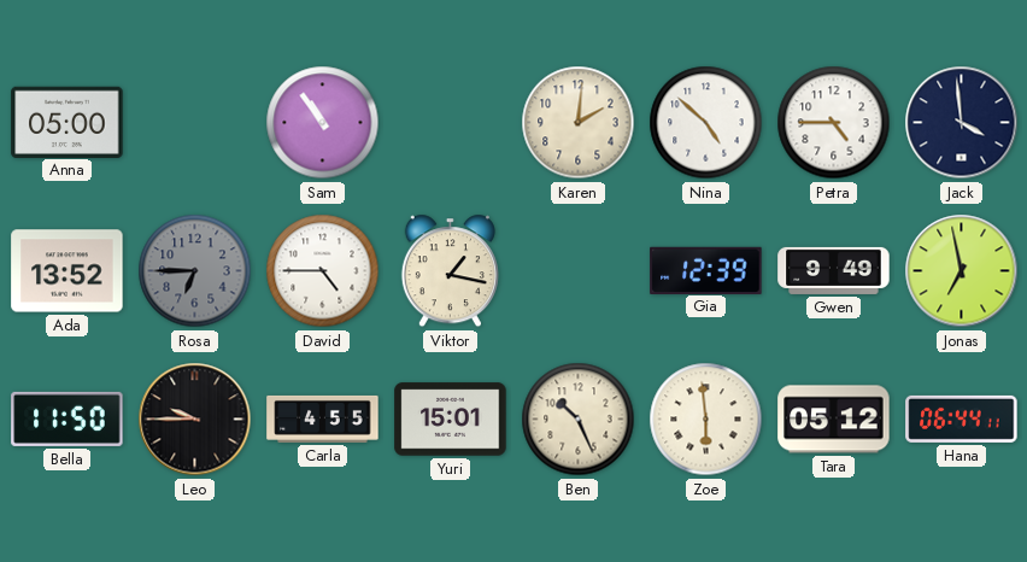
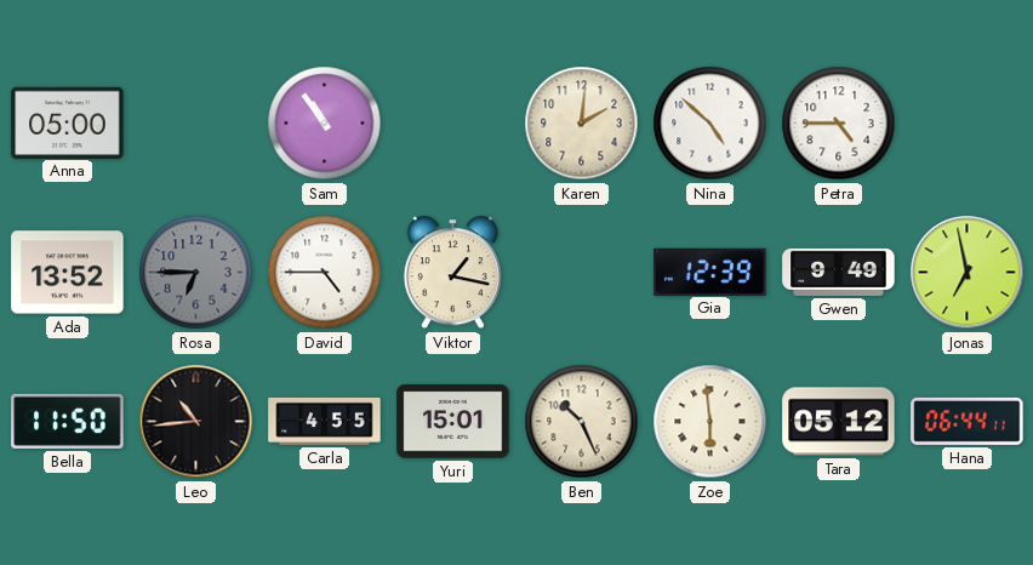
Jack: 3:59 -> none (962, 123)
Leo: 9:45 -> 10:44 (196, 422)
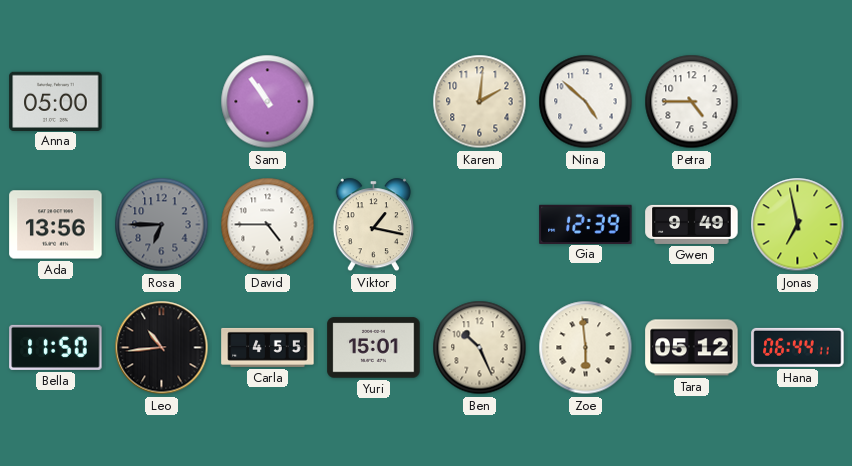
Ada: 13:52 -> 13:56 (56, 225)
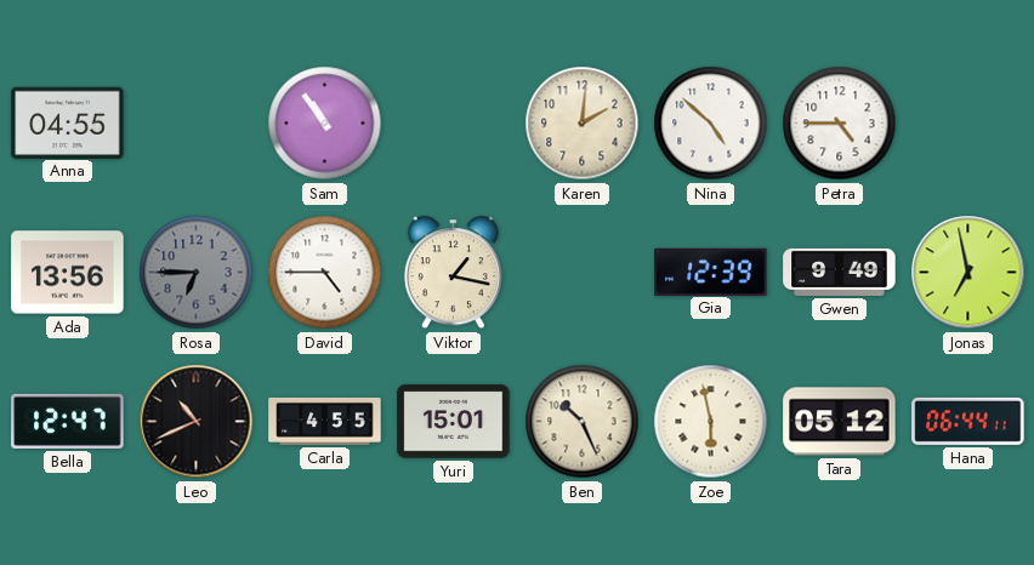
Anna: 05:00 -> 04:55 (68, 122)
Bella: 11:50 -> 12:47 (68, 421)
Leo: 10:44 -> 10:41 (197, 422)
Zoe: 5:59 -> 5:58 (711, 422)
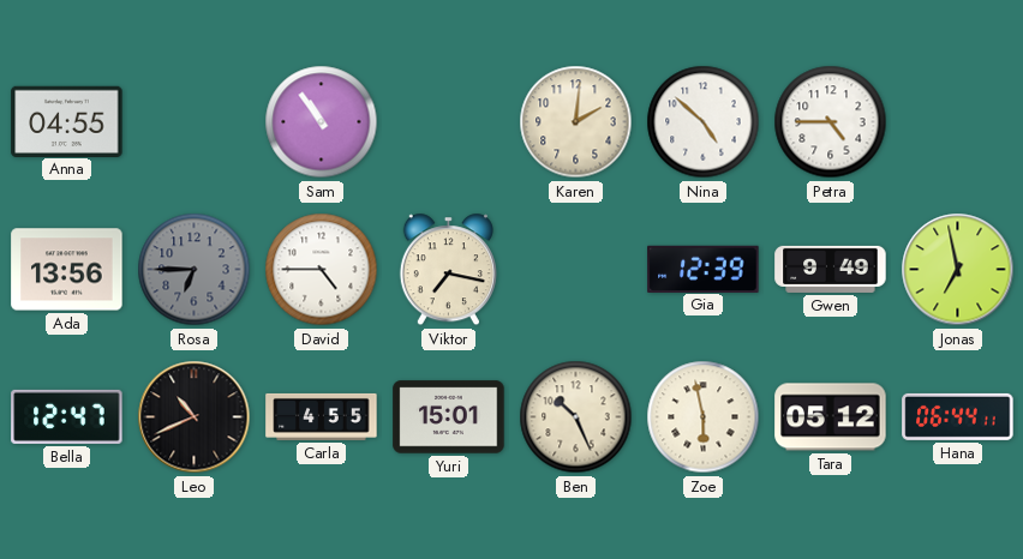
Viktor: 1:17 -> 7:17 (448, 270)
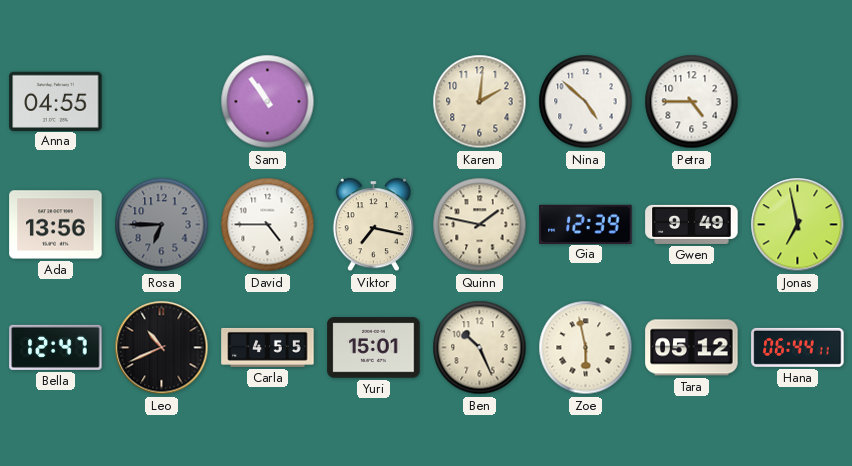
Quinn: none -> 1:47 (480, 225)
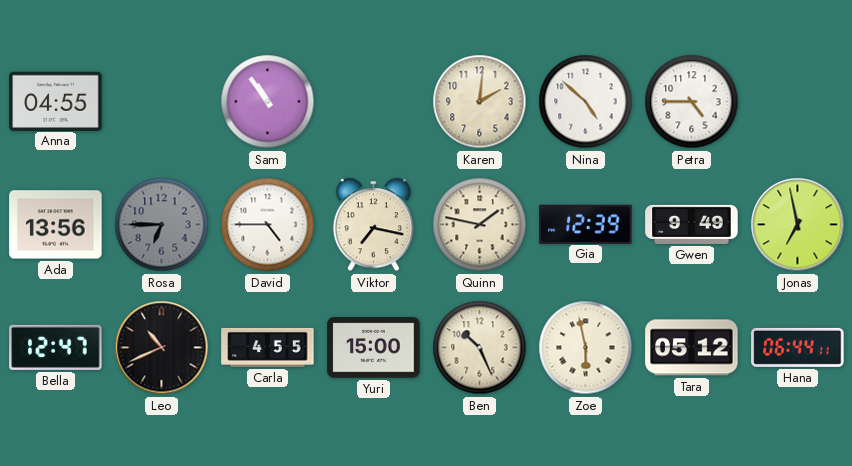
Yuri: 15:01 -> 15:00 (374, 348)
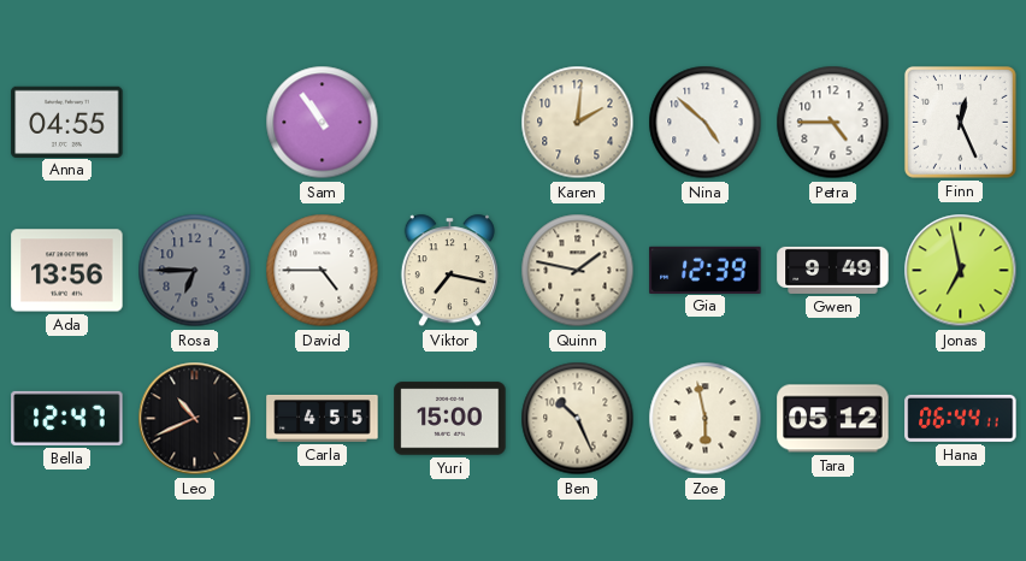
Finn: none -> 12:26 (961, 123)
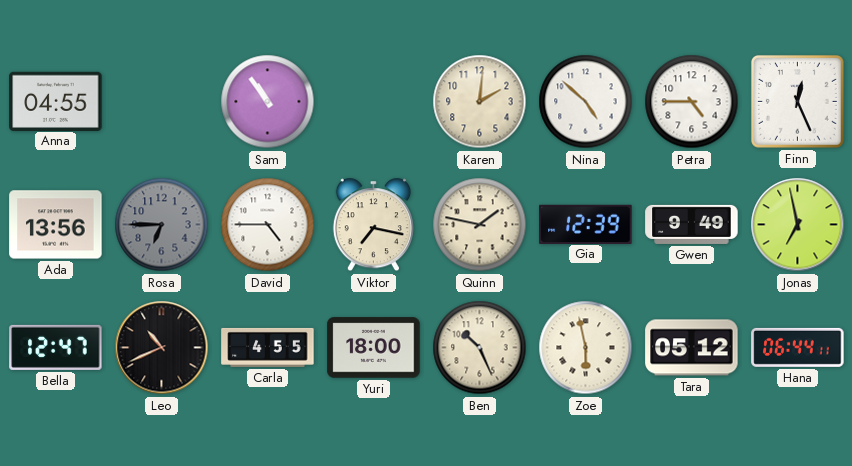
Yuri: 15:00 -> 18:00 (374, 348)
